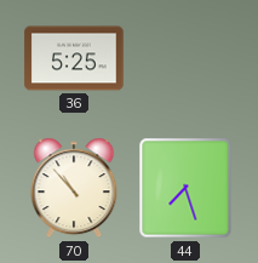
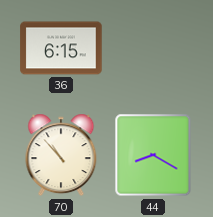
36: 5:25 -> 6:15 (61, 48)
44: 7:27 -> 8:20 (153, 155)
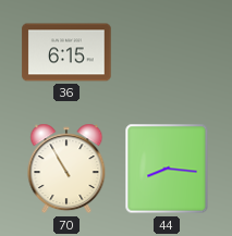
70: 10:53 -> 10:55 (66, 169)
44: 8:20 -> 8:16 (167, 169)
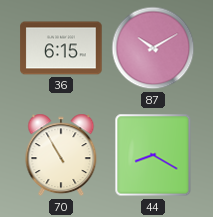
87: none -> 10:10 (153, 48)
44: 8:16 -> 8:20 (153, 155)
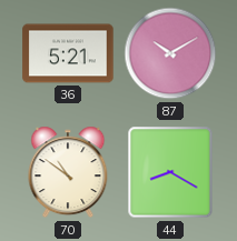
36: 6:15 -> 5:21 (68, 53)
70: 10:55 -> 10:51 (68, 172)
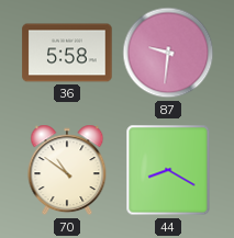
36: 5:21 -> 5:58 (67, 53)
87: 10:10 -> 9:31 (168, 53)
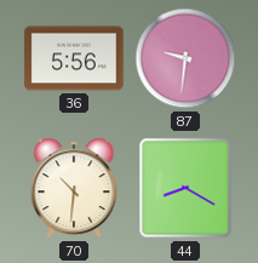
36: 5:58 -> 5:56 (74, 58)
70: 10:51 -> 10:31 (74, 188)
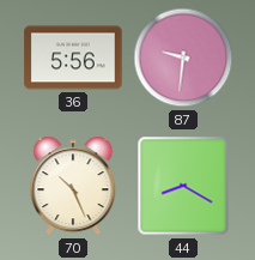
70: 10:31 -> 10:26 (73, 186)
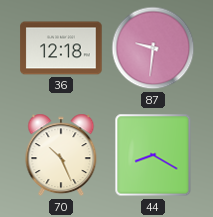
36: 5:56 -> 12:18 (61, 48)
